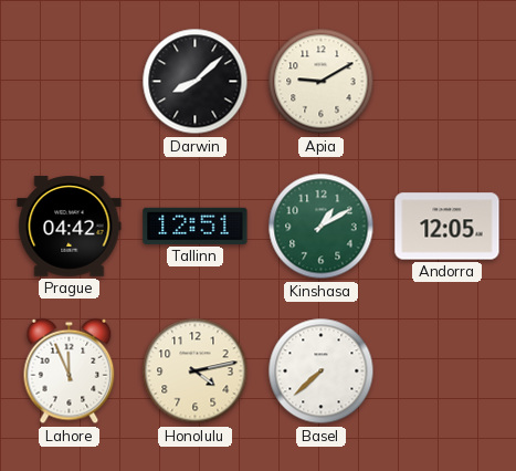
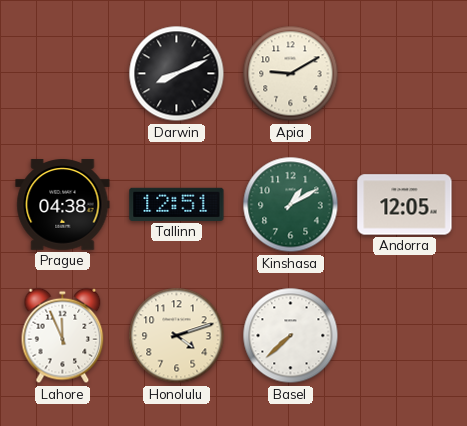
Darwin: 8:08 -> 8:11 (177, 74)
Prague: 04:42 -> 04:38 (63, 205)
Honolulu: 4:13 -> 4:12 (177, 336)
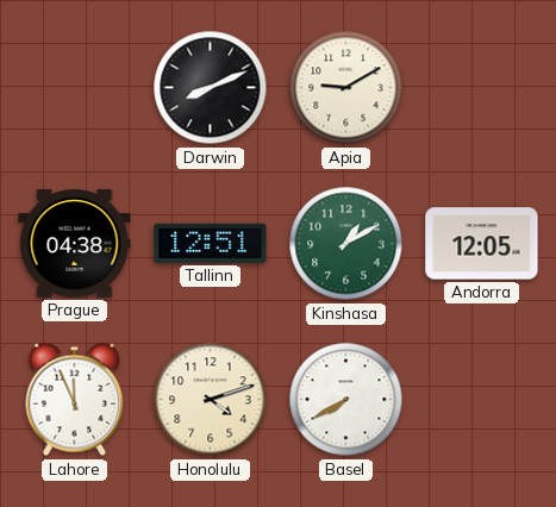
Basel: 7:38 -> 7:40 (346, 400)
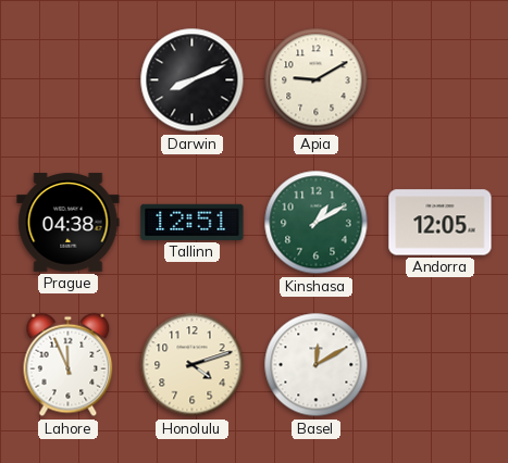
Basel: 7:40 -> 12:10 (317, 365)
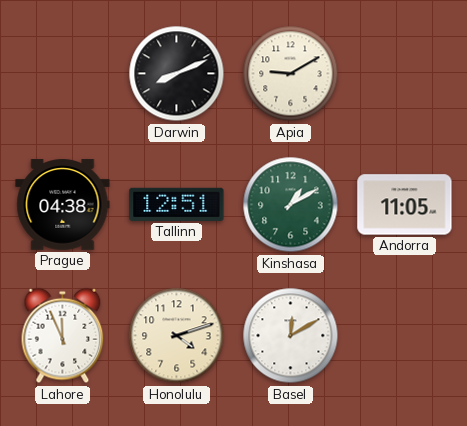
Andorra: 12:05 -> 11:05 (405, 205)
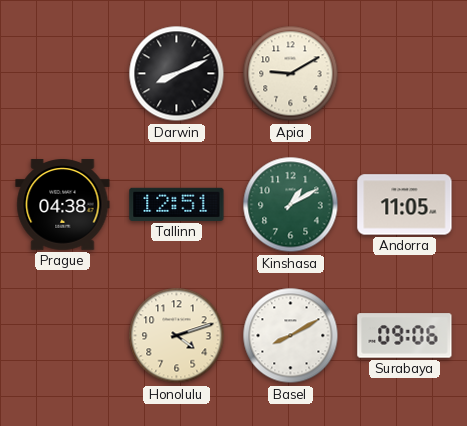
Lahore: 11:56 -> none (63, 336)
Basel: 12:10 -> 8:10 (291, 336)
Surabaya: none -> 09:06 (405, 336)
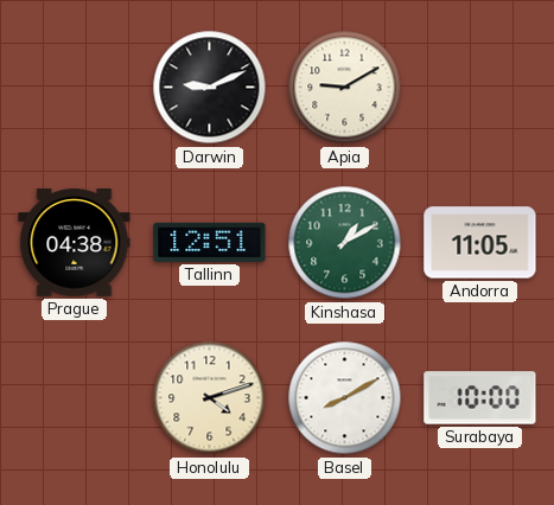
Darwin: 8:11 -> 9:11 (210, 88)
Surabaya: 09:06 -> 10:00 (480, 398)
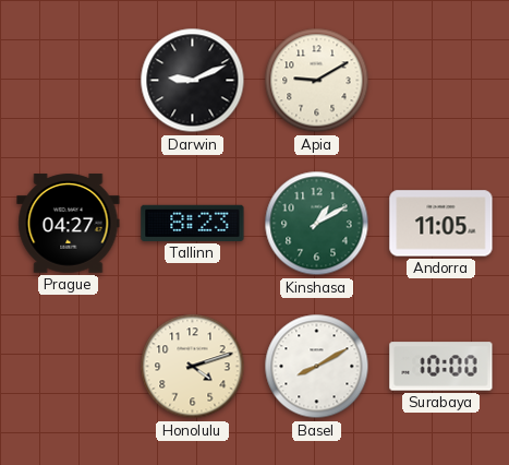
Prague: 04:38 -> 04:27 (69, 224)
Tallinn: 12:51 -> 8:23 (193, 223)
